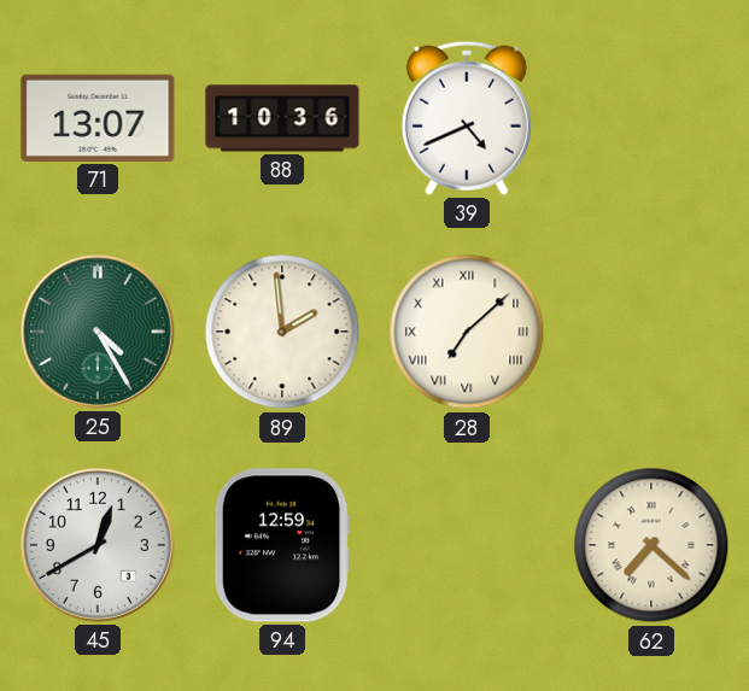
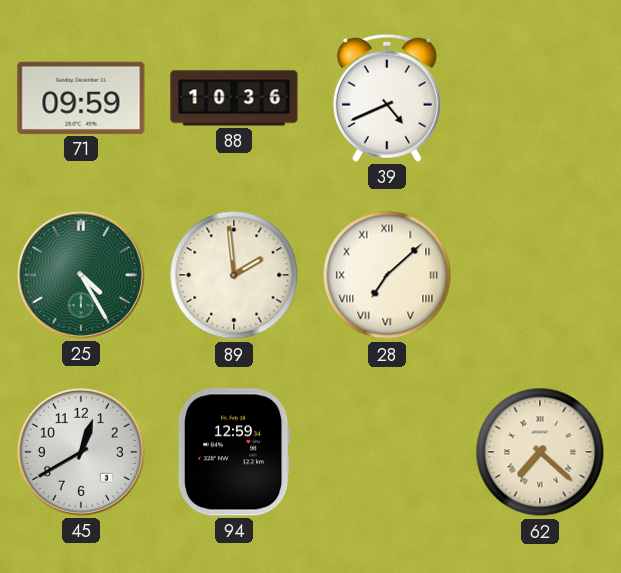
71: 13:07 -> 09:59 (81, 98)
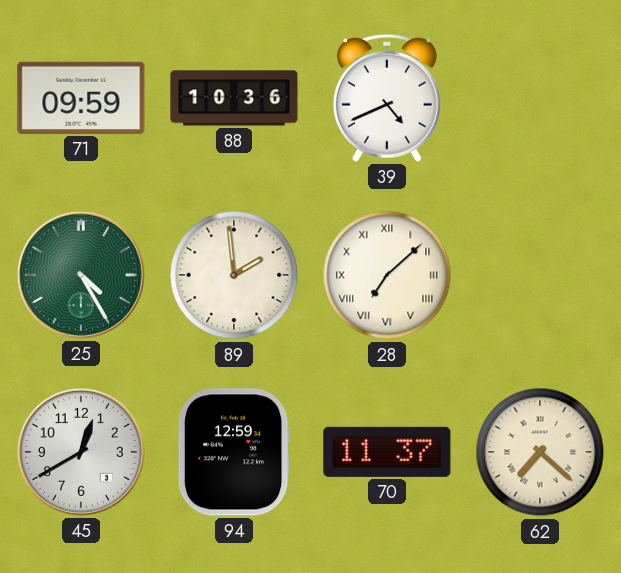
70: none -> 11:37 (387, 452)
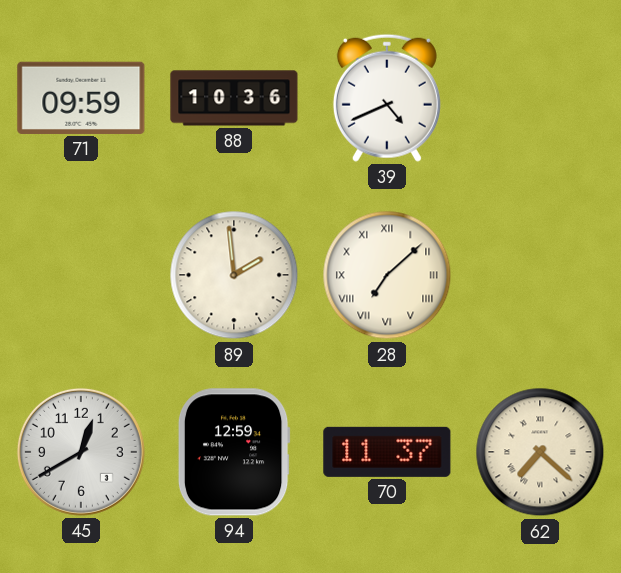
25: 4:25 -> none (81, 275)
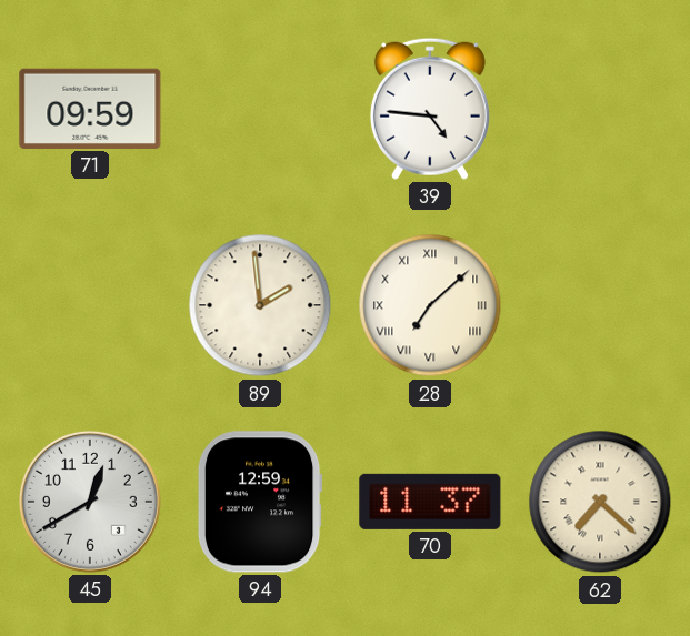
88: 10:36 -> none (234, 98)
39: 4:41 -> 4:46 (430, 109)
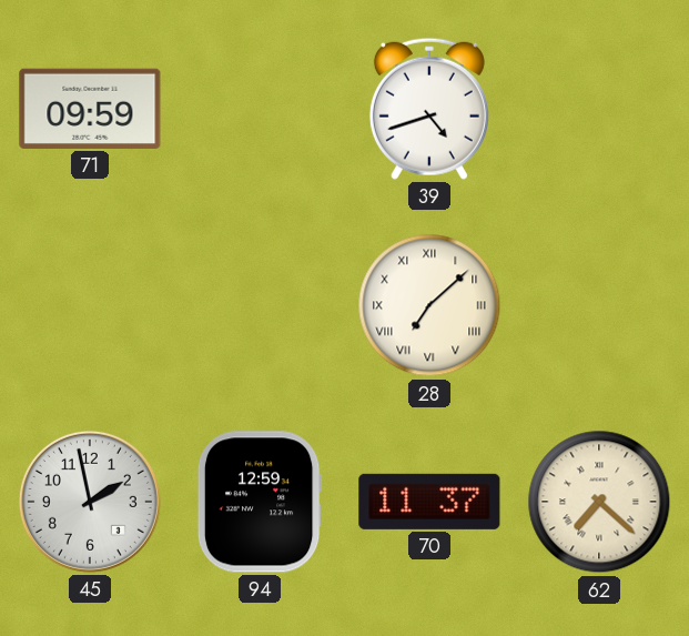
39: 4:46 -> 4:42 (429, 109)
89: 1:59 -> none (260, 305)
45: 12:40 -> 1:58 (90, 502)
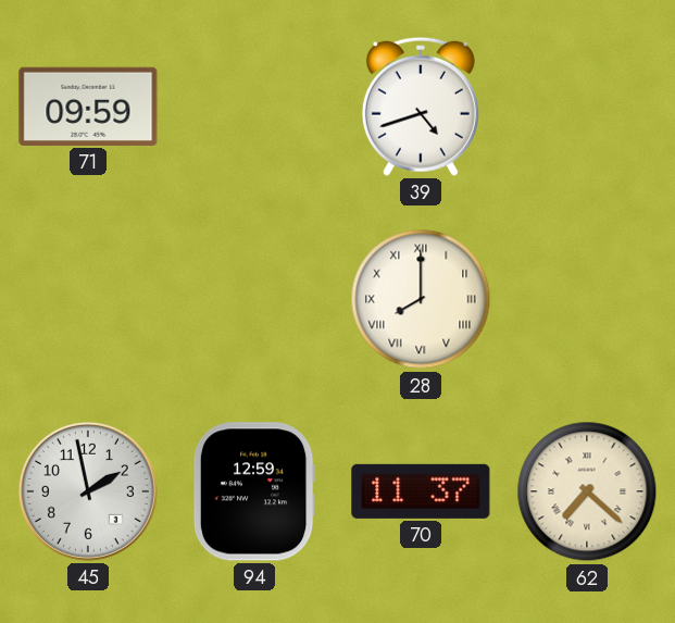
28: 7:08 -> 8:00 (421, 299)
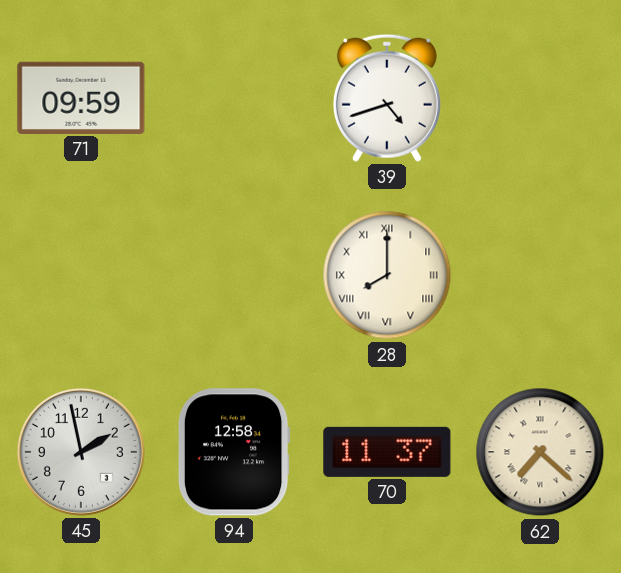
94: 12:59 -> 12:58 (234, 452)
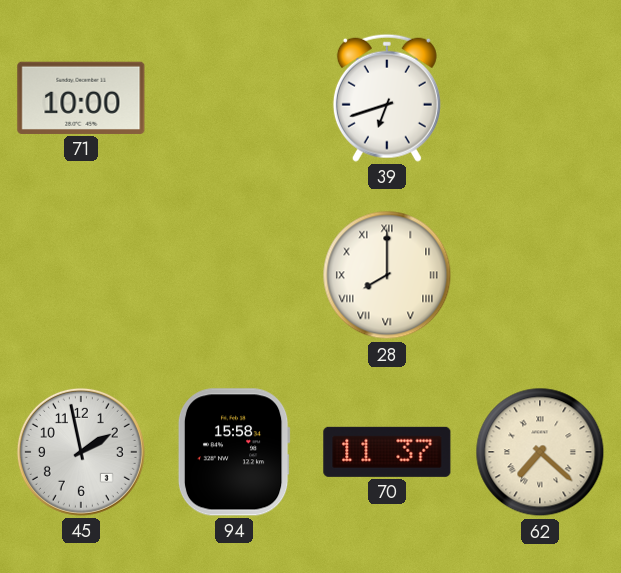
71: 09:59 -> 10:00 (81, 98)
39: 4:42 -> 6:42 (387, 98)
94: 12:58 -> 15:58 (234, 452)
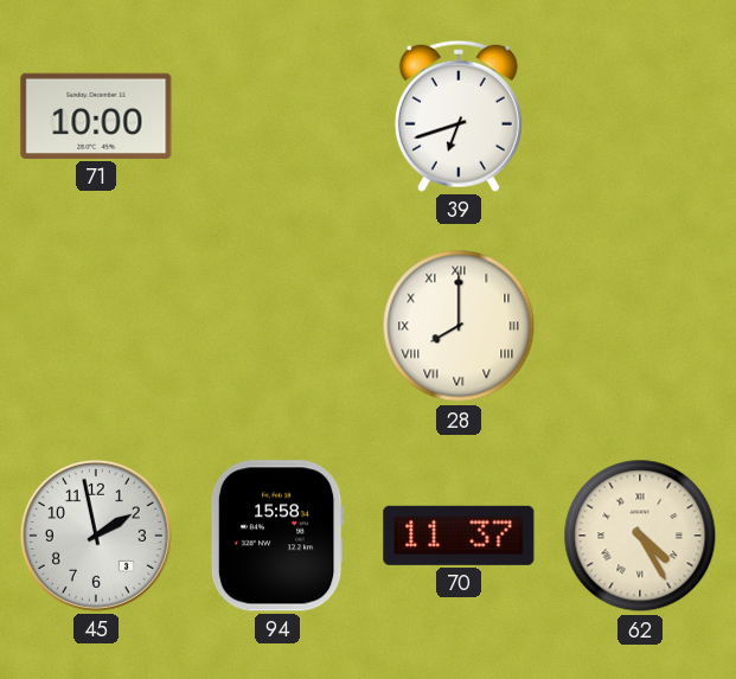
62: 7:22 -> 4:25 (640, 536)
